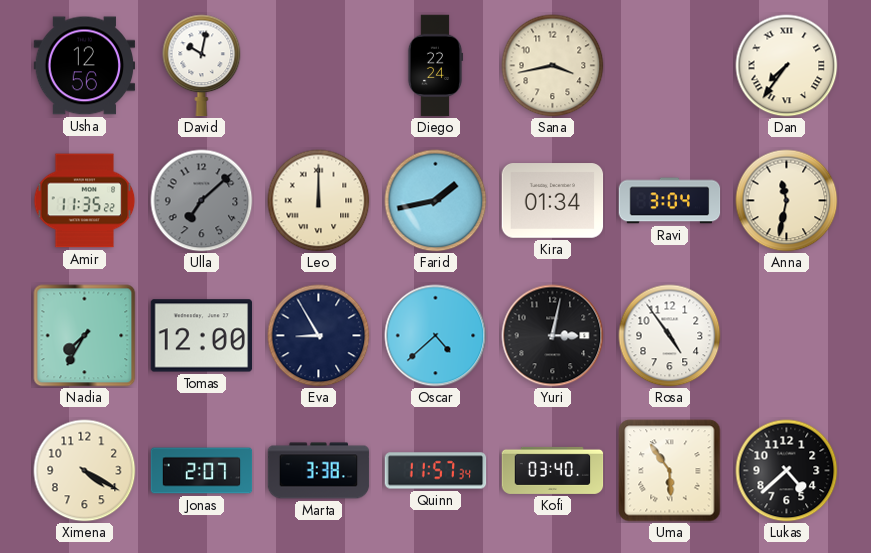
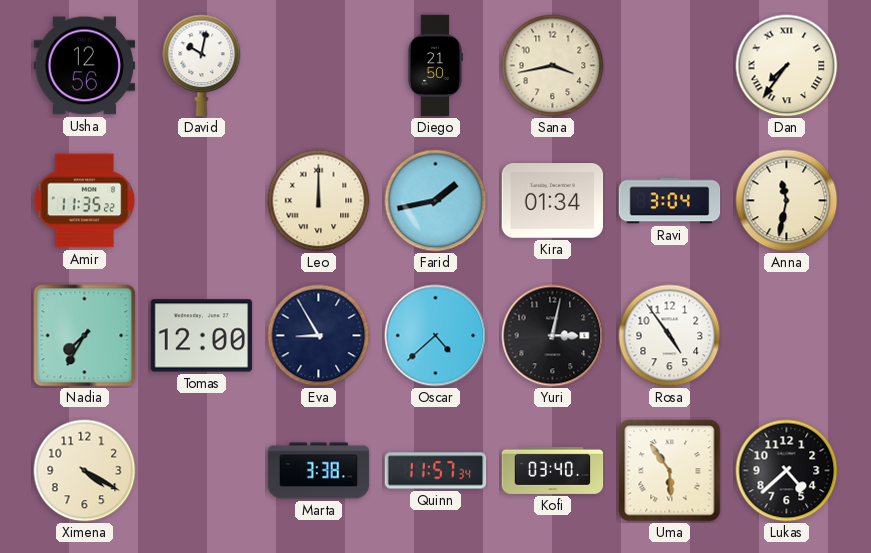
Diego: 22:24 -> 21:50 (435, 66)
Ulla: 7:08 -> none (202, 201)
Jonas: 2:07 -> none (202, 471)
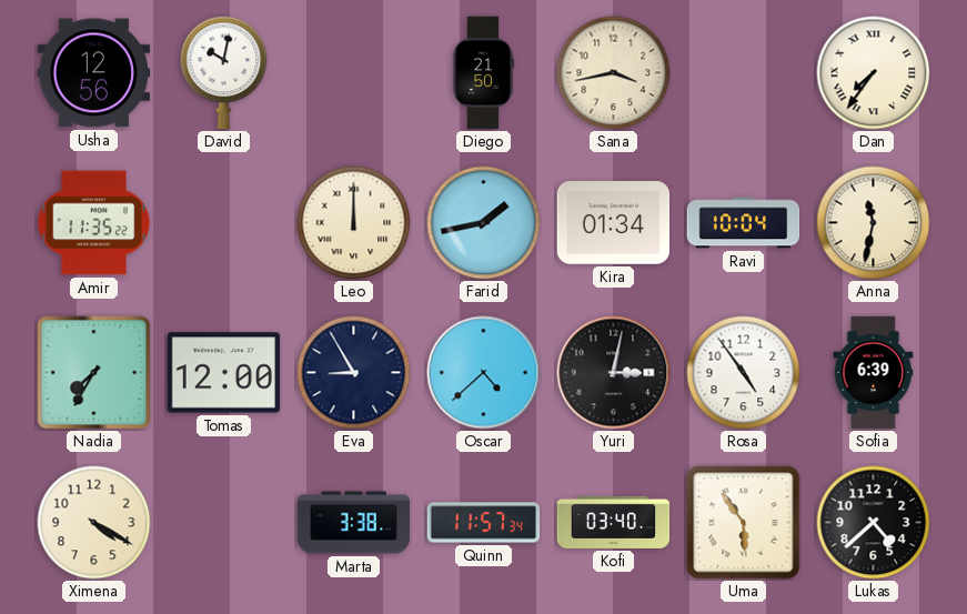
Ravi: 3:04 -> 10:04 (744, 223)
Sofia: none -> 6:39 (874, 373)
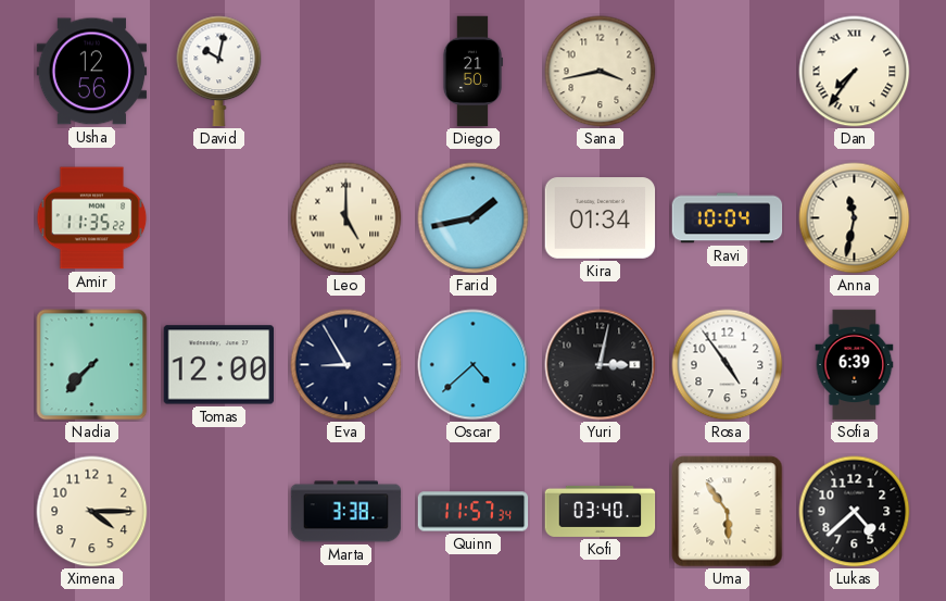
Leo: 12:00 -> 5:00 (346, 218)
Nadia: 7:35 -> 7:37 (92, 365)
Ximena: 4:20 -> 4:15 (92, 512)
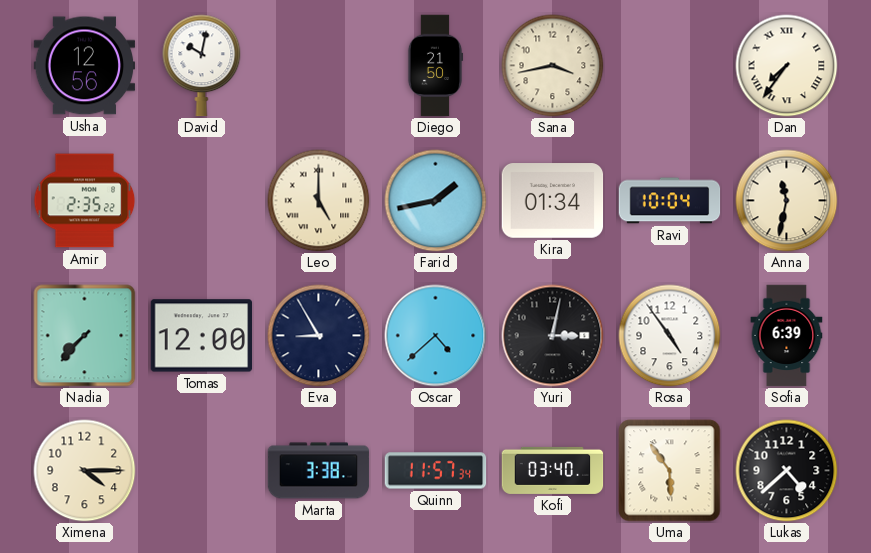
Amir: 11:35 -> 2:35 (85, 201)
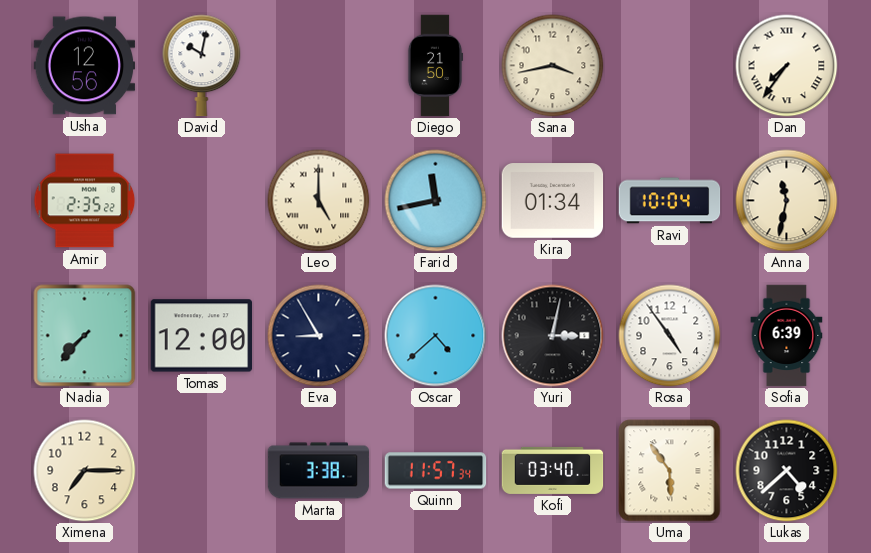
Farid: 1:43 -> 11:43 (436, 201)
Ximena: 4:15 -> 7:15 (85, 471)
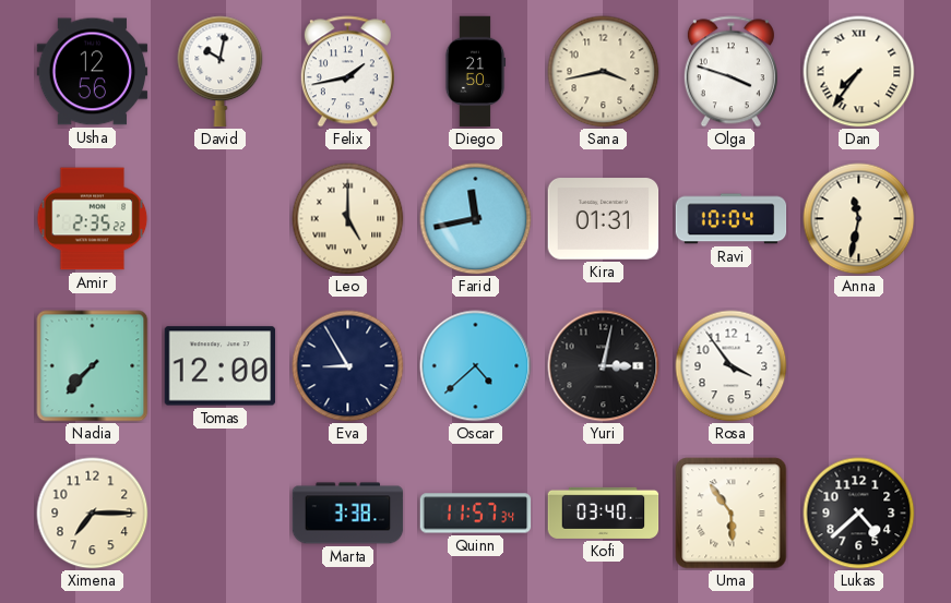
Felix: none -> 1:43 (347, 72)
Olga: none -> 3:48 (730, 72)
Kira: 01:34 -> 01:31 (604, 219)
Rosa: 4:54 -> 3:54 (732, 366)
Sofia: 6:39 -> none (787, 336)
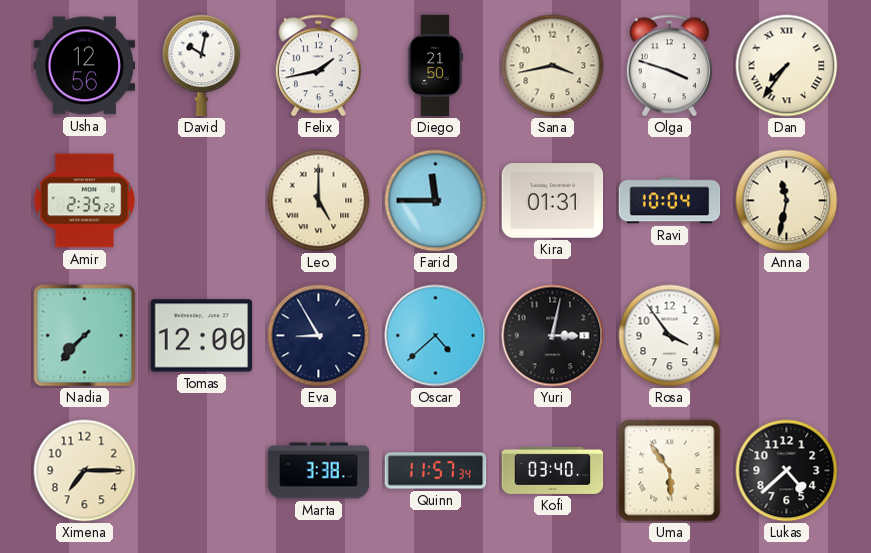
Farid: 11:43 -> 11:45 (436, 201)
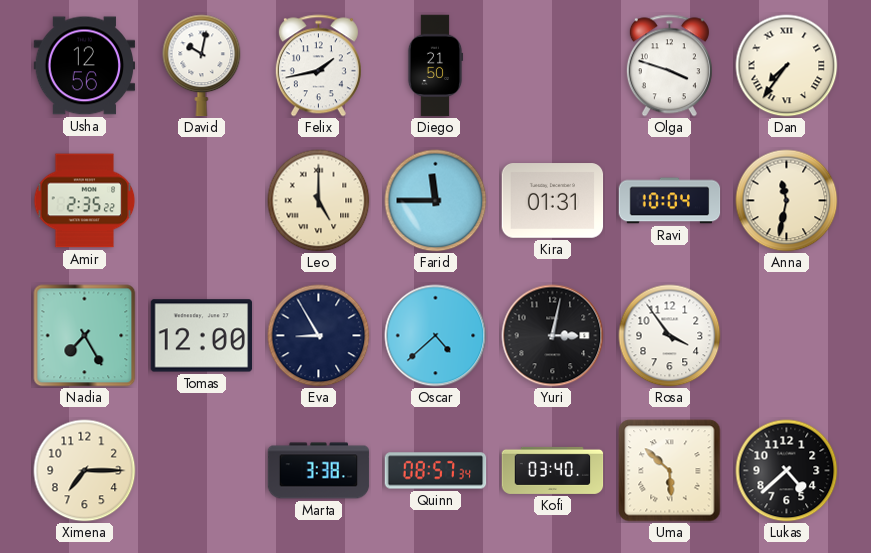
Sana: 3:43 -> none (553, 66)
Nadia: 7:37 -> 7:25 (85, 336)
Quinn: 11:57 -> 08:57 (436, 471)
Uma: 5:54 -> 5:52 (670, 471)
